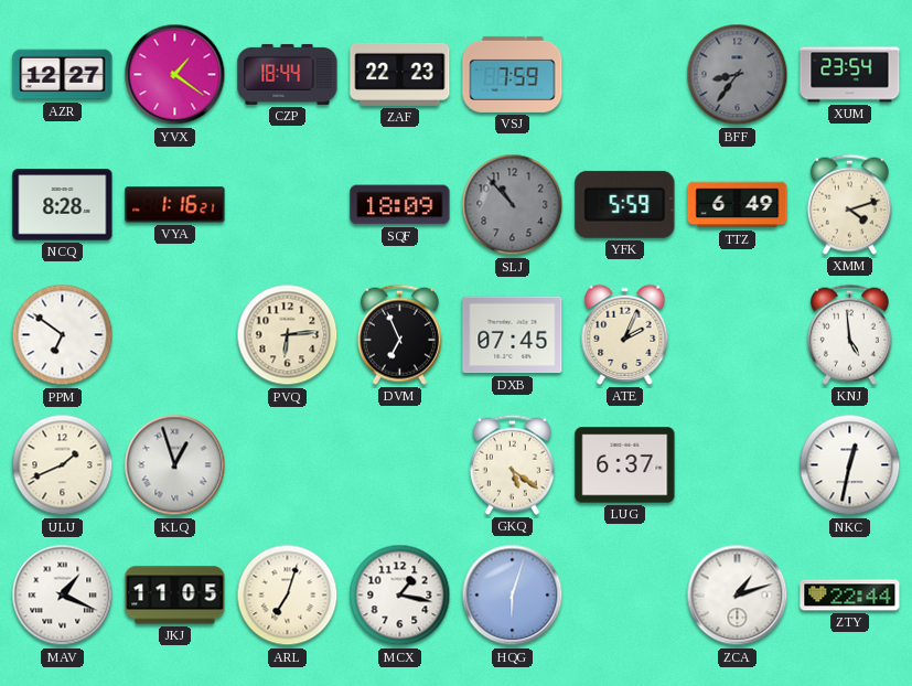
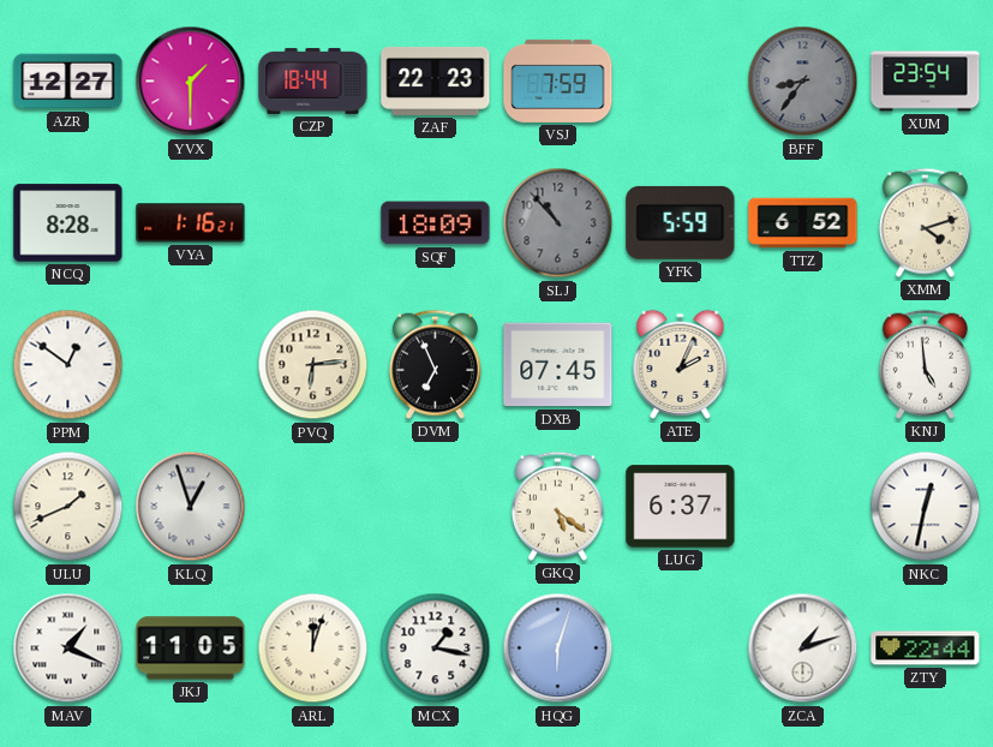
YVX: 1:21 -> 1:30 (191, 82)
TTZ: 6:49 -> 6:52 (803, 223)
PPM: 6:51 -> 12:51 (68, 365)
ARL: 7:03 -> 12:03 (313, 649)
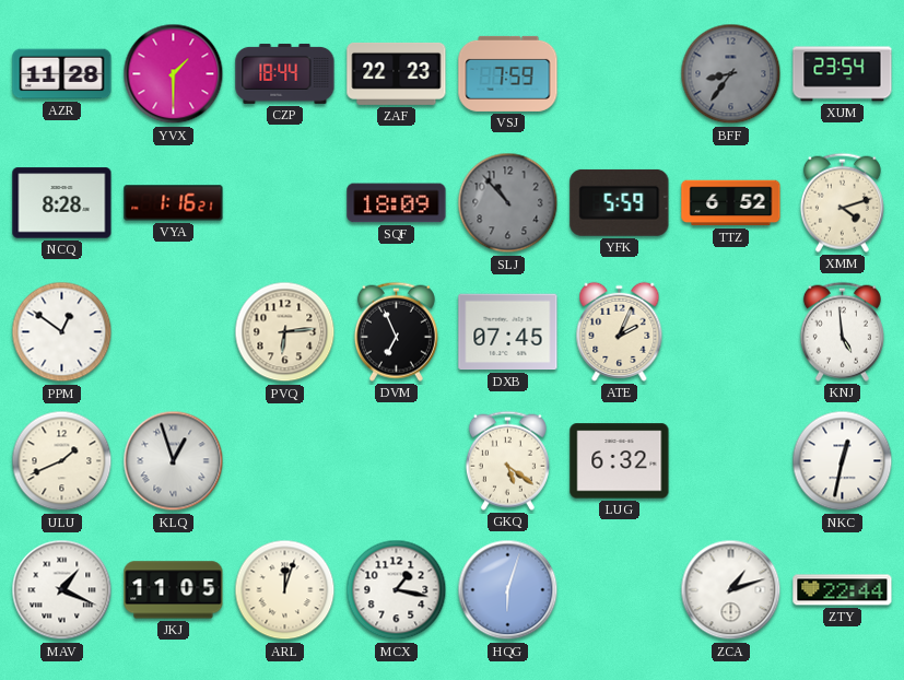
AZR: 12:27 -> 11:28 (62, 74)
LUG: 6:37 -> 6:32 (620, 461)
